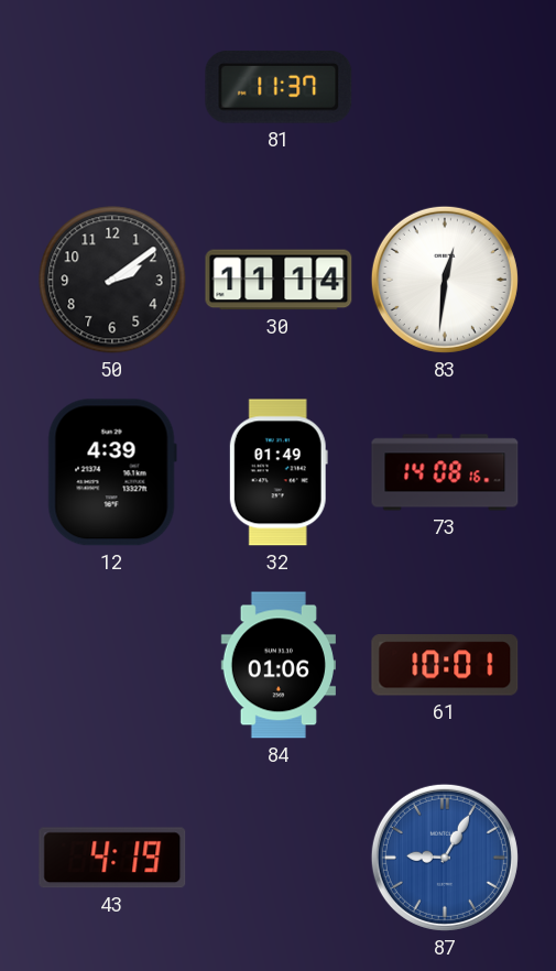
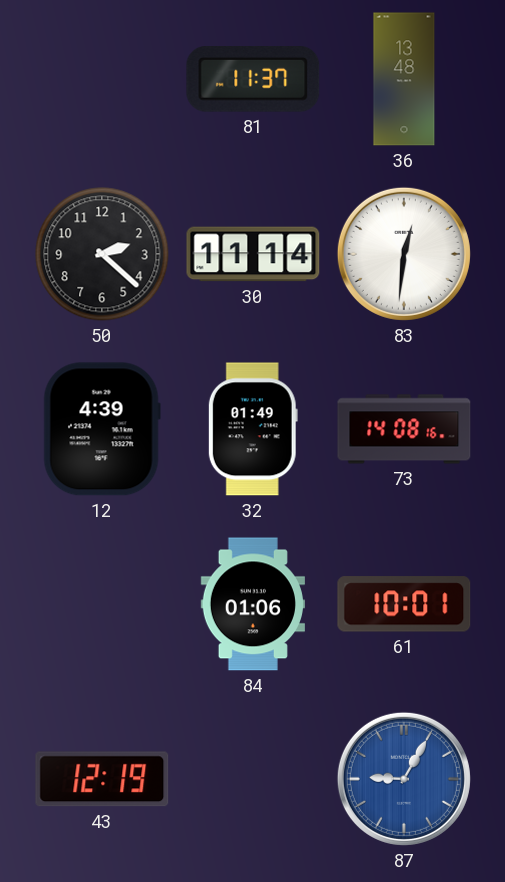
36: none -> 13:48 (404, 79)
50: 2:09 -> 2:22 (102, 254)
43: 4:19 -> 12:19 (102, 779)
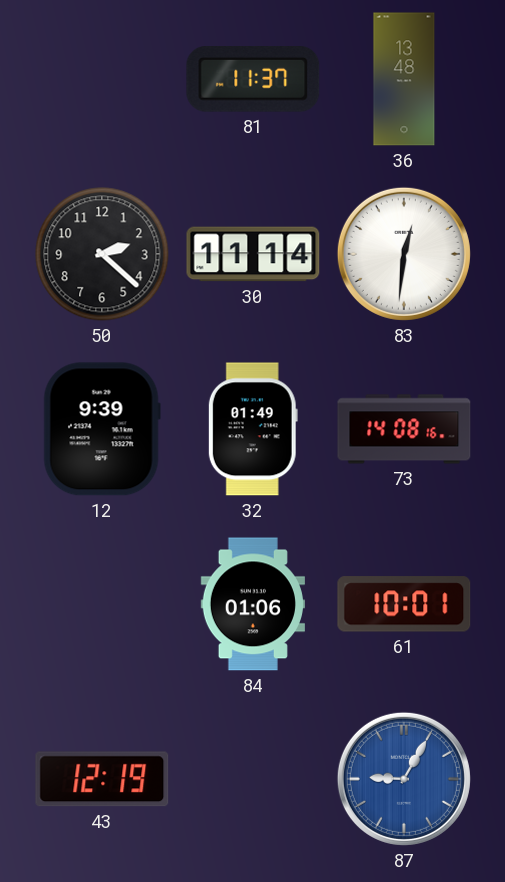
12: 4:39 -> 9:39 (102, 429)
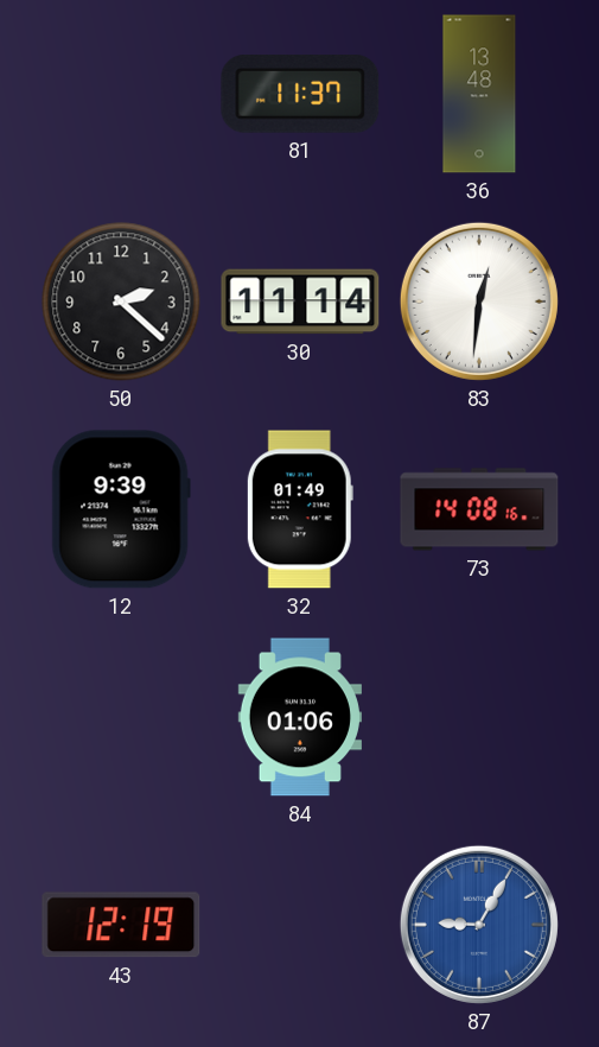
61: 10:01 -> none (404, 604)
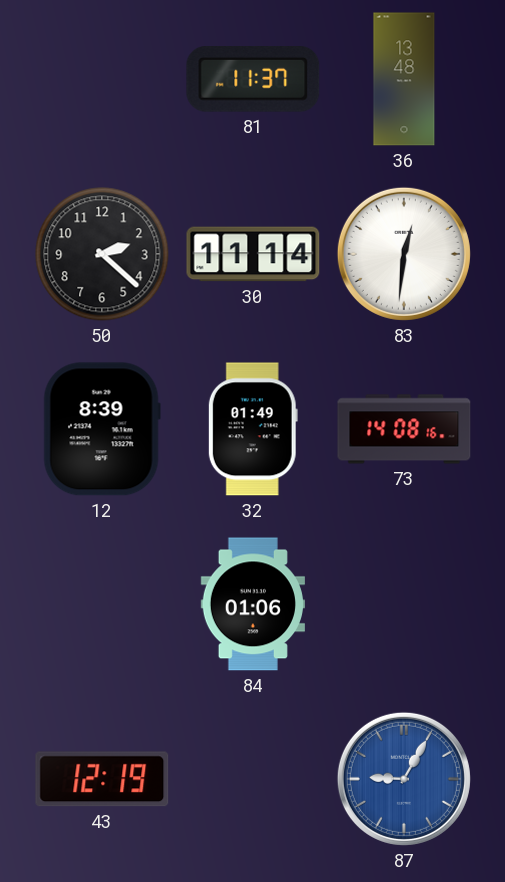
12: 9:39 -> 8:39 (102, 429)
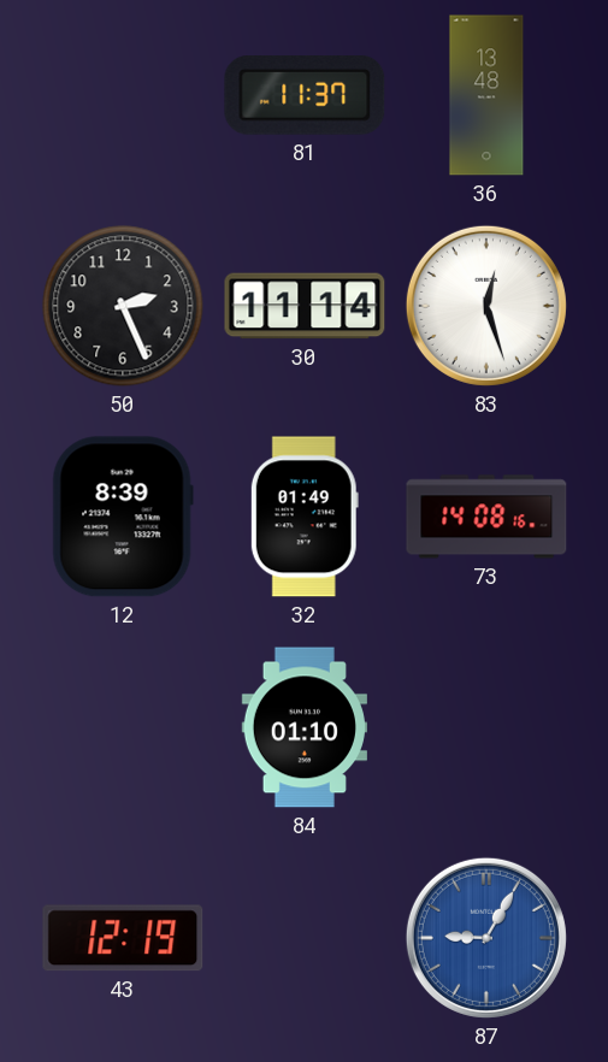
50: 2:22 -> 2:26 (123, 306)
83: 12:31 -> 12:27 (486, 306)
84: 01:06 -> 01:10 (305, 727)
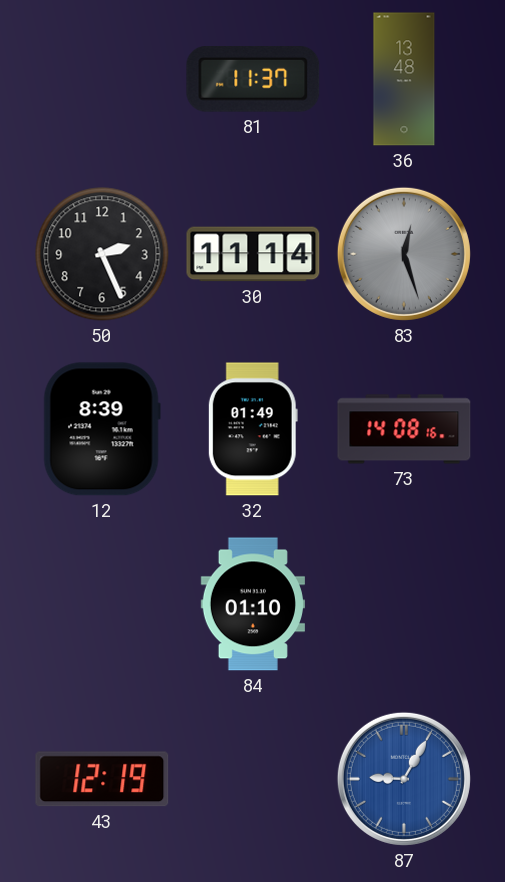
83 dial: white -> grey (404, 254)
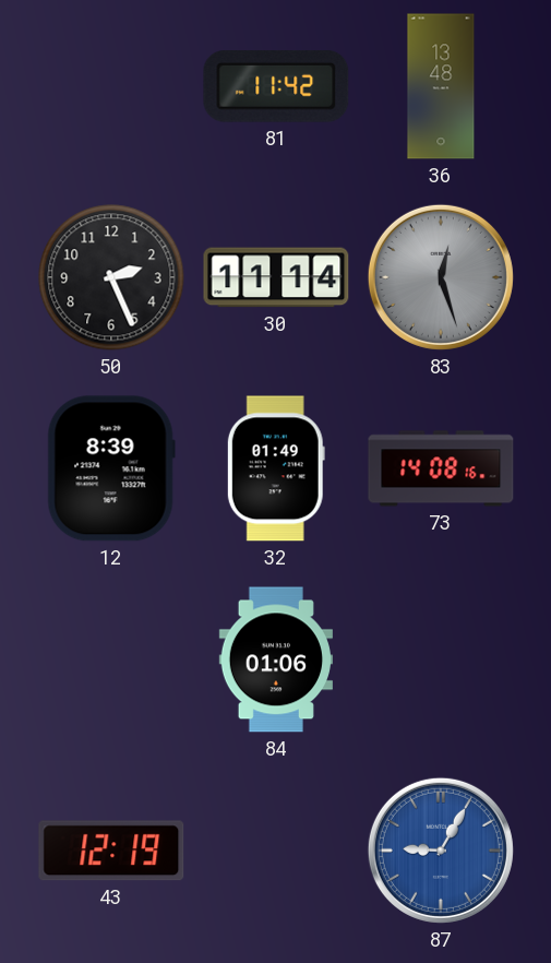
81: 11:37 -> 11:42 (276, 87)
84: 01:10 -> 01:06 (276, 659)
